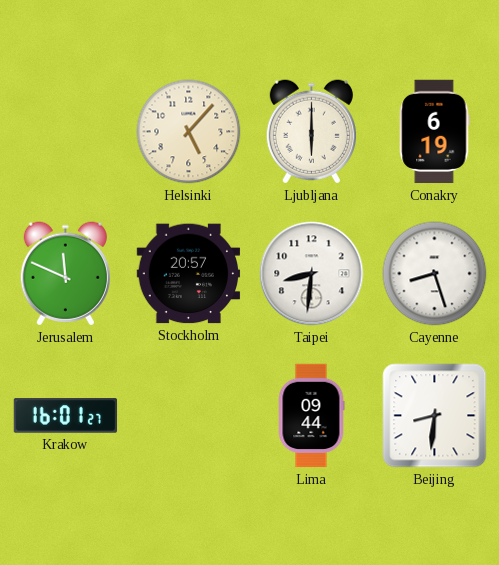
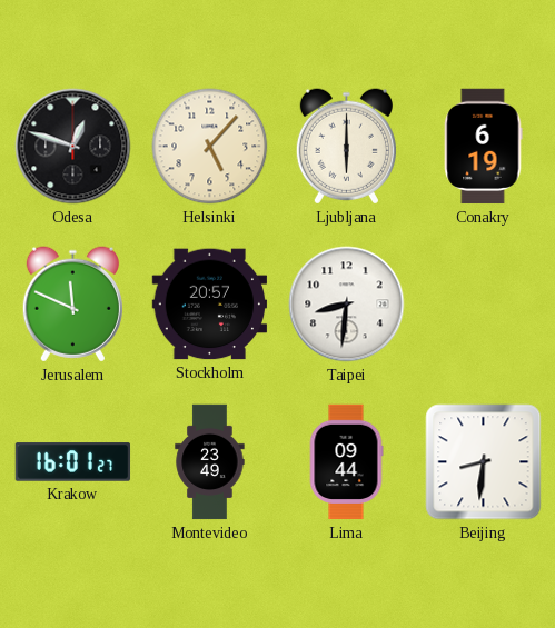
Odesa: none -> 12:48 (73, 147)
Cayenne: 8:27 -> none (435, 274)
Montevideo: none -> 23:49 (210, 462)
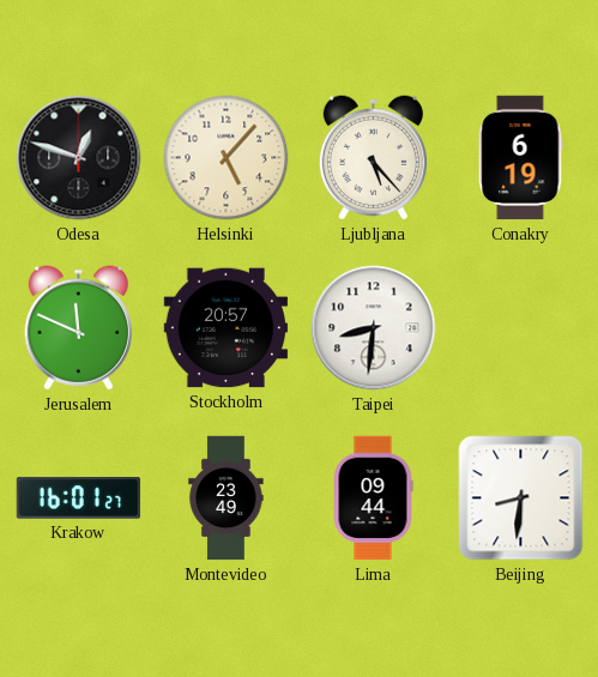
Ljubljana: 6:00 -> 5:23 (373, 158)
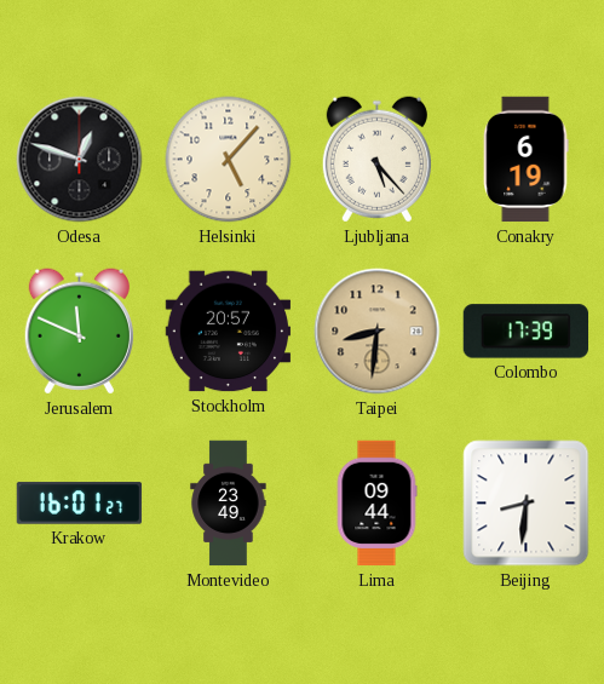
Taipei dial: white -> champagne (378, 332)
Colombo: none -> 17:39 (525, 332)
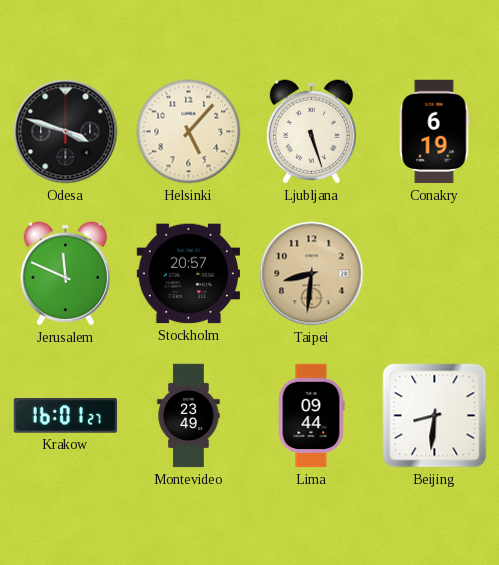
Odesa: 12:48 -> 3:48 (66, 132)
Ljubljana: 5:23 -> 5:27 (311, 132)
Colombo: 17:39 -> none (525, 332)
